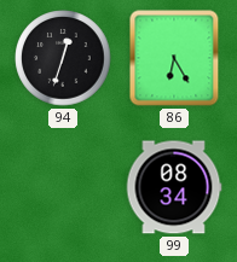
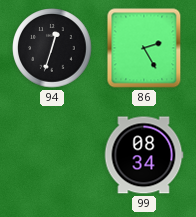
86: 6:25 -> 2:25 (144, 48)
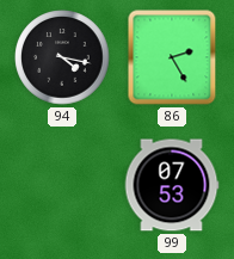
94: 12:33 -> 4:17 (62, 57)
99: 08:34 -> 07:53 (172, 185)
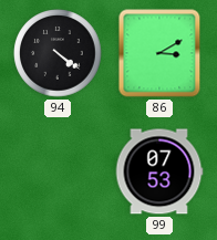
94: 4:17 -> 4:21 (58, 53)
86: 2:25 -> 3:10 (159, 53)
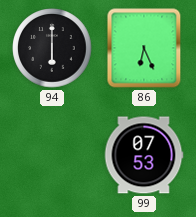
94: 4:21 -> 6:00 (52, 48)
86: 3:10 -> 6:26 (144, 48)
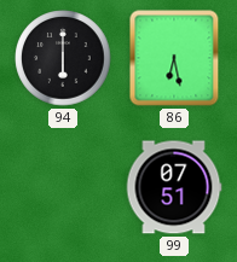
86: 6:26 -> 6:28 (174, 58)
99: 07:53 -> 07:51 (174, 187)
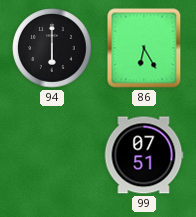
86: 6:28 -> 6:25 (144, 48)
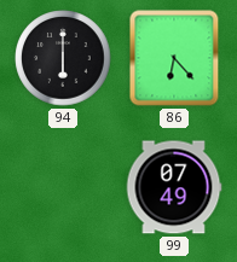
86: 6:25 -> 6:23 (174, 58)
99: 07:51 -> 07:49 (174, 187)
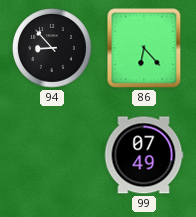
94: 6:00 -> 8:53 (52, 48)
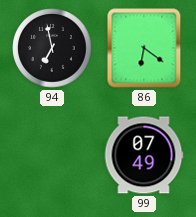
94: 8:53 -> 6:58 (52, 48)
86: 6:23 -> 6:21 (144, 48)
